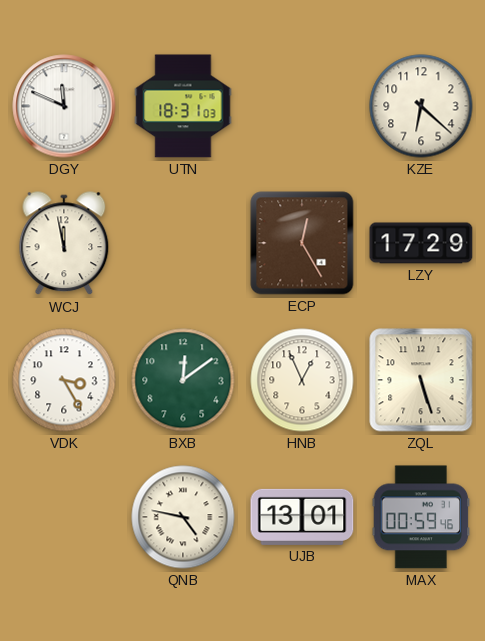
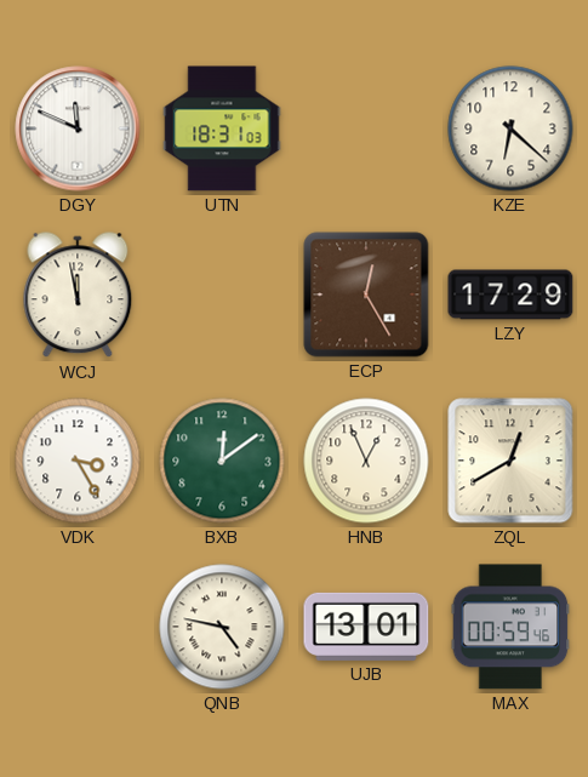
ZQL: 5:27 -> 12:40 (510, 461)
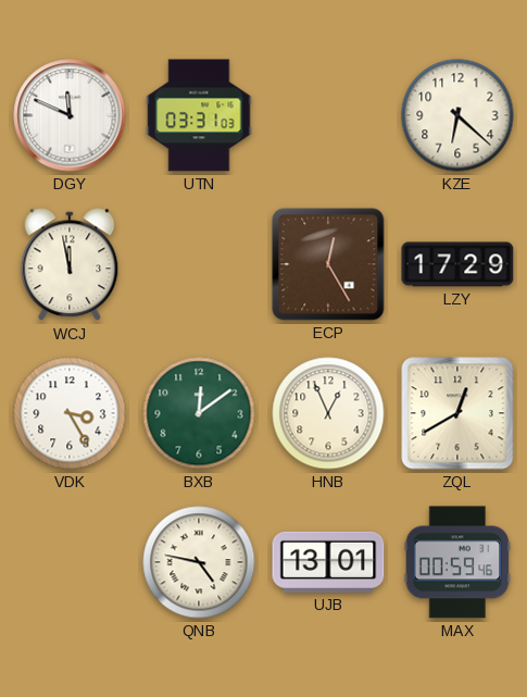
UTN: 18:31 -> 03:31 (199, 115)
